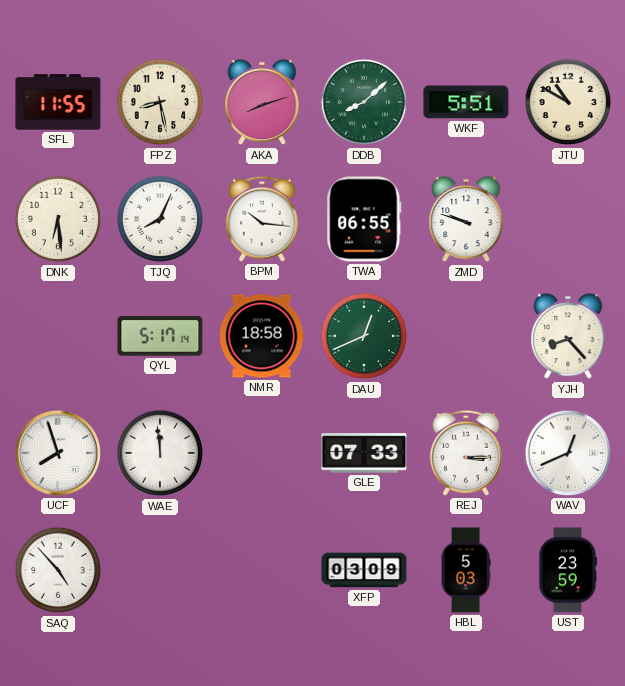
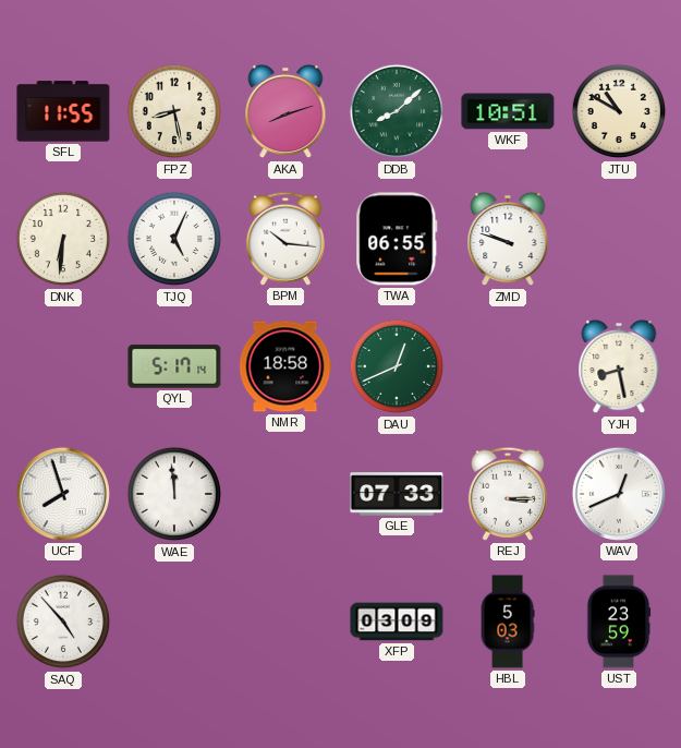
WKF: 5:51 -> 10:51 (508, 111)
DNK: 6:29 -> 6:31 (63, 239)
TJQ: 8:04 -> 5:04 (174, 239)
YJH: 8:23 -> 8:28 (619, 366)
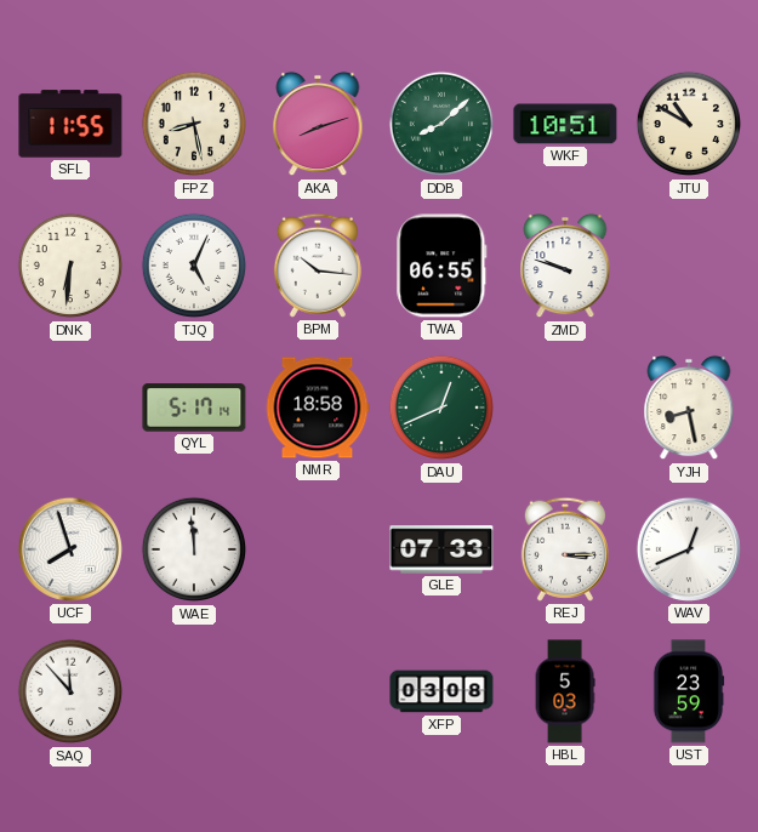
SAQ: 4:53 -> 11:53 (70, 691)
XFP: 03:09 -> 03:08 (441, 691)
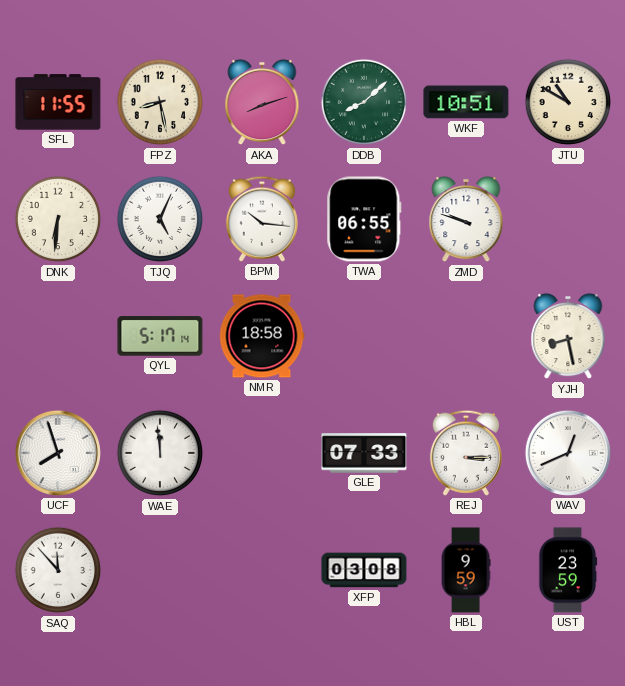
DAU: 12:41 -> none (441, 408)
HBL: 5:03 -> 9:59 (466, 570)
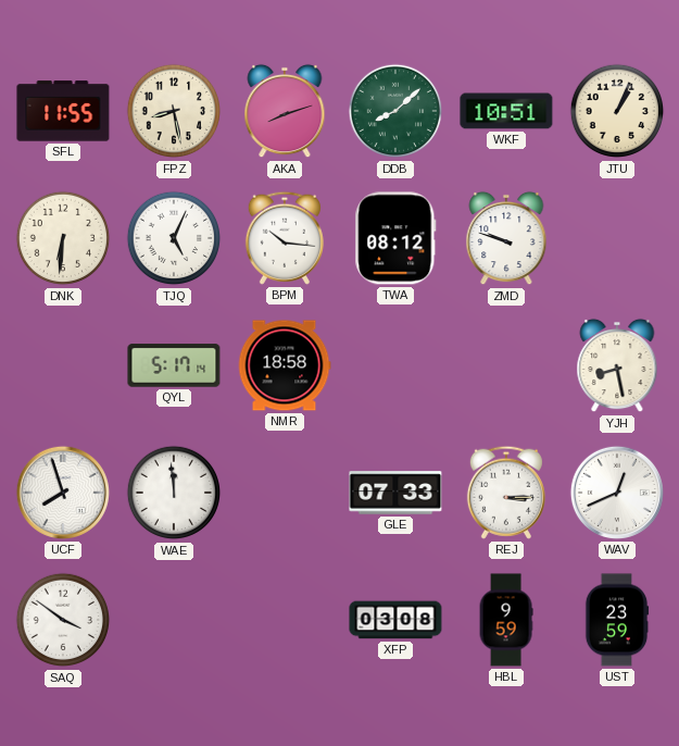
JTU: 10:50 -> 1:04 (617, 111)
TWA: 06:55 -> 08:12 (395, 238)
SAQ: 11:53 -> 3:51 (63, 620)
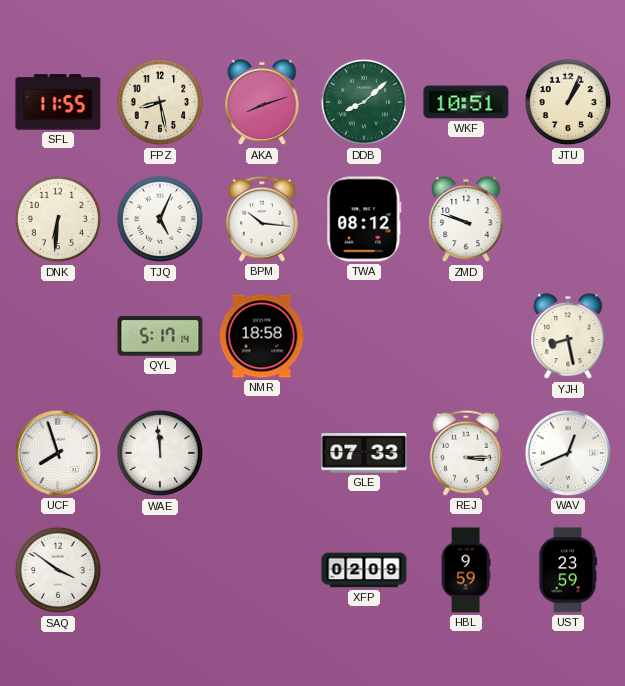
XFP: 03:08 -> 02:09 (364, 570)
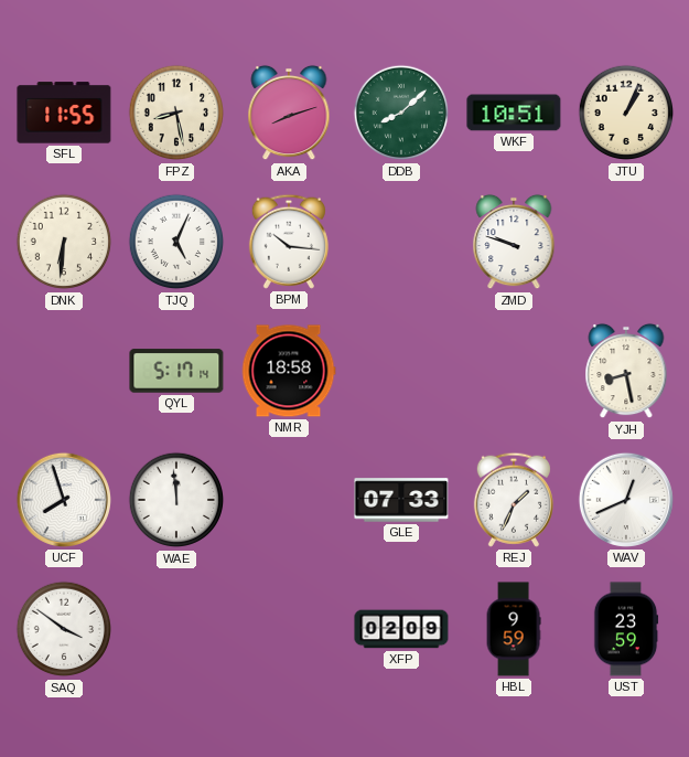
TWA: 08:12 -> none (364, 219)
REJ: 3:15 -> 1:34 (514, 500)
